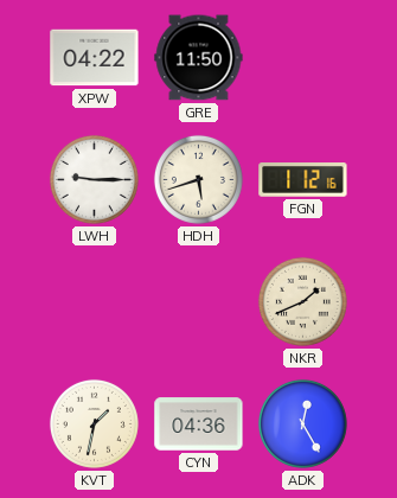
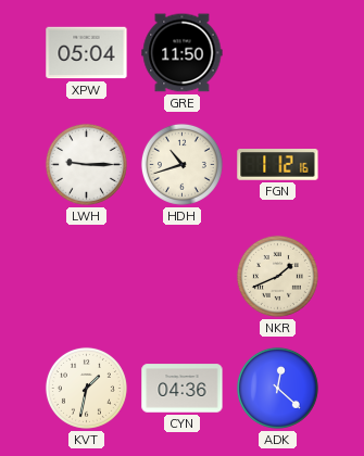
XPW: 04:22 -> 05:04 (87, 53)
HDH: 5:42 -> 10:42 (181, 164)
ADK: 12:25 -> 12:22 (277, 388)
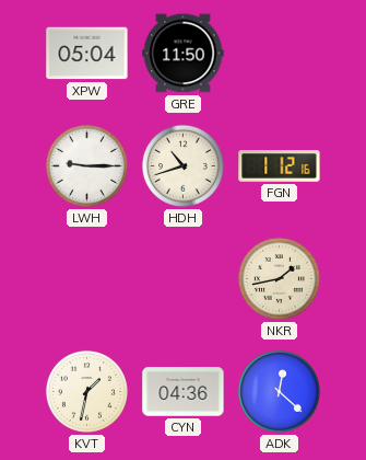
NKR: 1:41 -> 1:43 (279, 278)
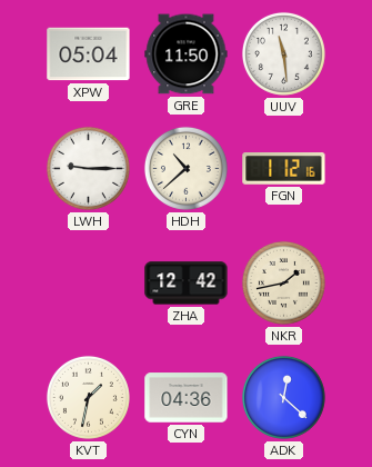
UUV: none -> 11:29 (283, 53)
HDH: 10:42 -> 10:38 (185, 168)
ZHA: none -> 12:42 (187, 284)
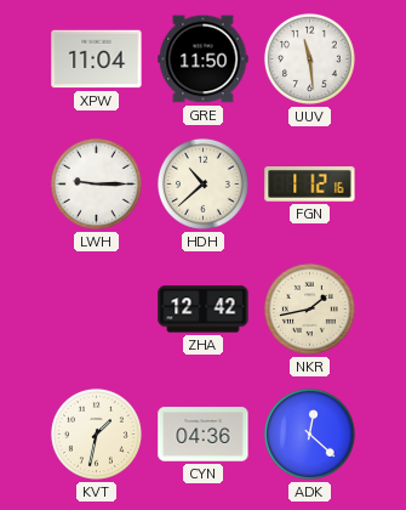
XPW: 05:04 -> 11:04 (97, 59)
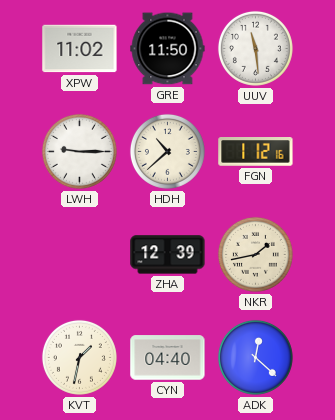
XPW: 11:04 -> 11:02 (80, 49)
ZHA: 12:42 -> 12:39 (168, 255)
CYN: 04:36 -> 04:40 (168, 358)
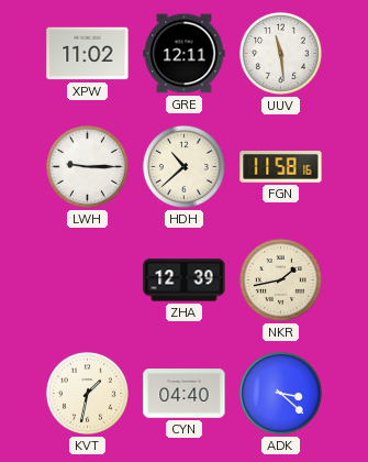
GRE: 11:50 -> 12:11 (185, 54)
FGN: 1:12 -> 11:58 (281, 167)
ADK: 12:22 -> 3:22 (280, 393)
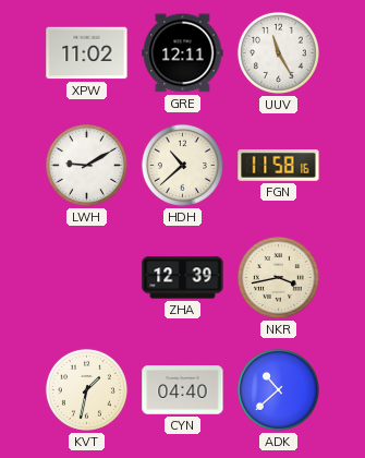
UUV: 11:29 -> 11:25 (278, 52)
LWH: 9:15 -> 9:10 (86, 165)
NKR: 1:43 -> 3:43 (278, 277)
ADK: 3:22 -> 10:38 (278, 389)
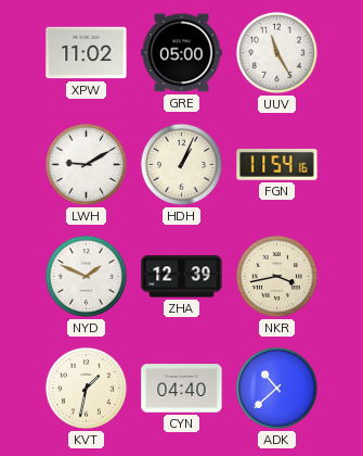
GRE: 12:11 -> 05:00 (182, 53)
HDH: 10:38 -> 1:04 (181, 164)
FGN: 11:58 -> 11:54 (277, 165)
NYD: none -> 1:49 (86, 276)
